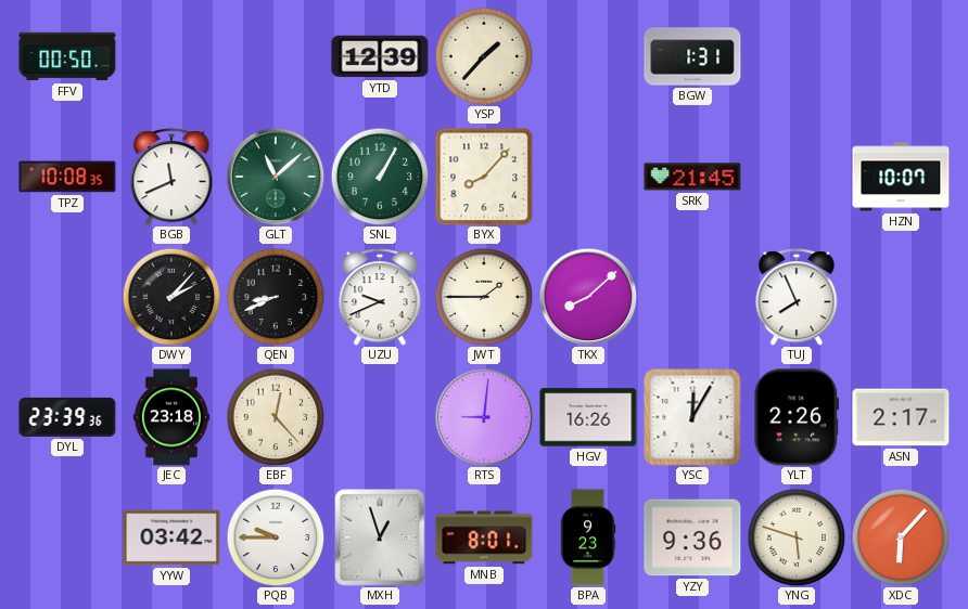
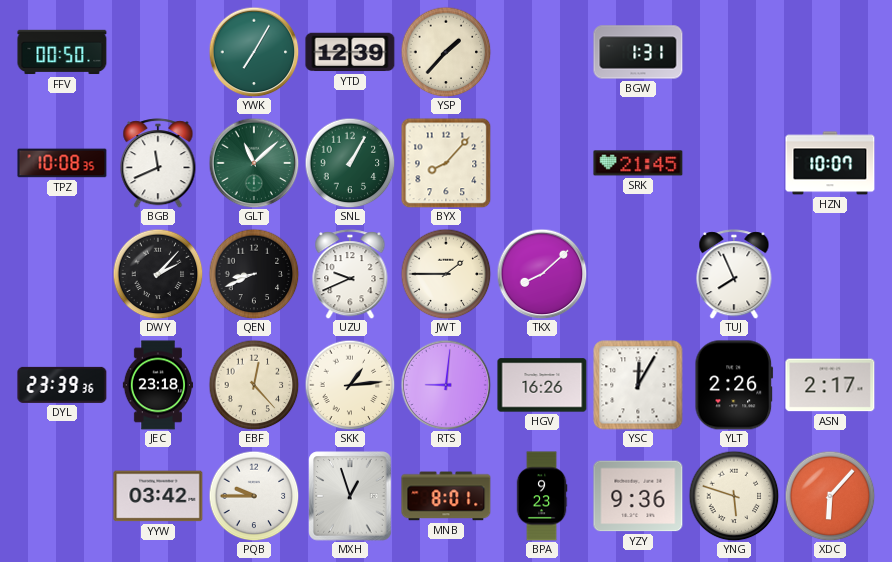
YWK: none -> 7:05 (254, 52)
SKK: none -> 1:14 (350, 385)
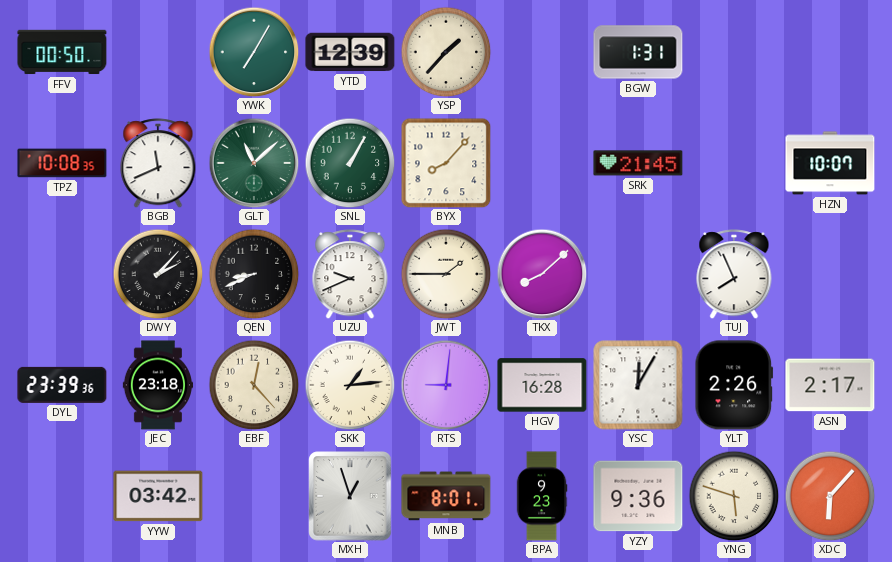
HGV: 16:26 -> 16:28 (542, 385)
PQB: 9:45 -> none (254, 496)
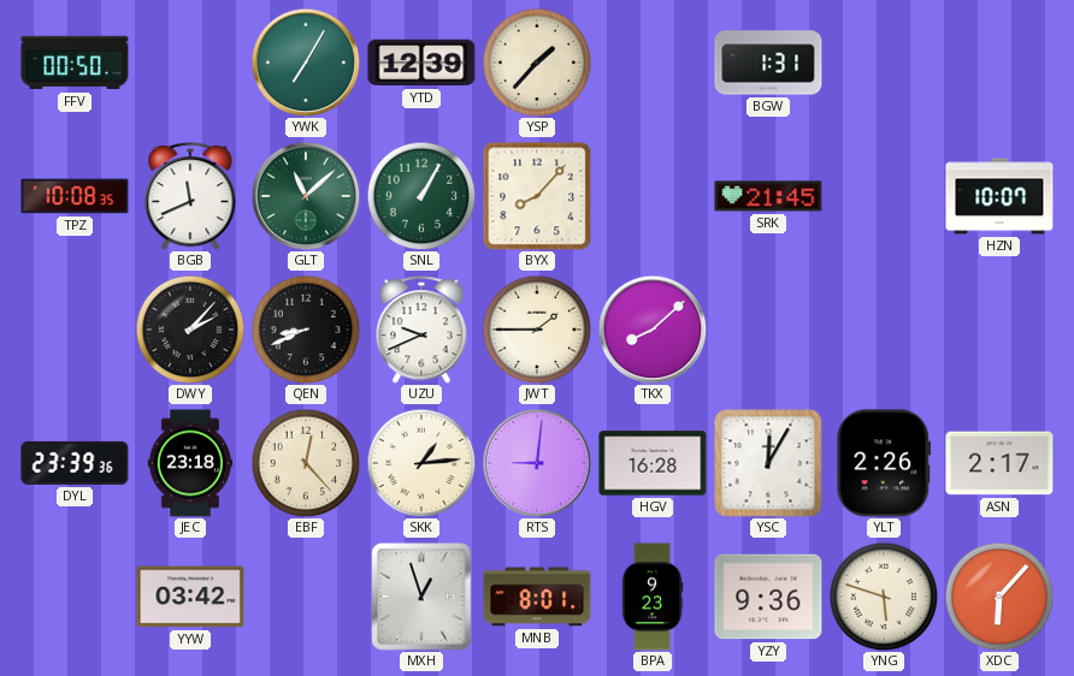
TUJ: 7:56 -> none (734, 274)
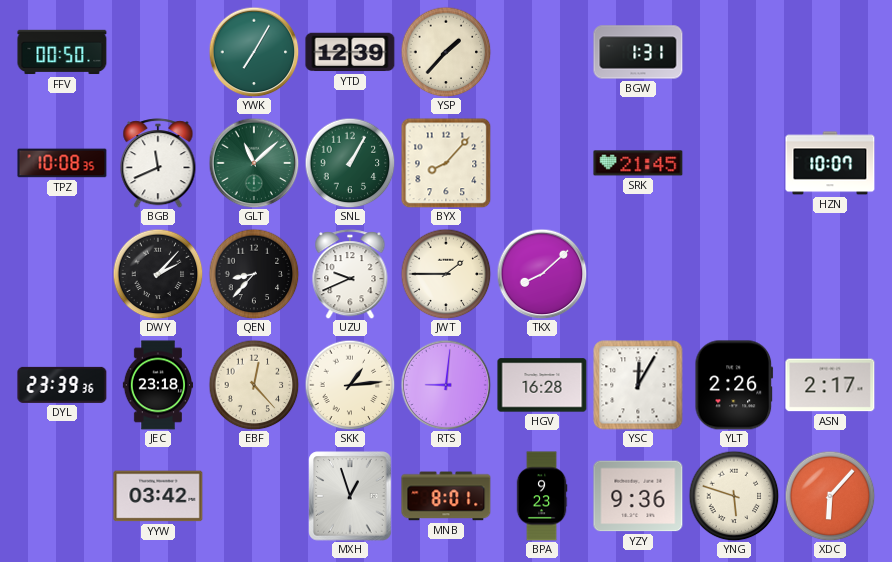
QEN: 8:41 -> 8:37 (254, 274)
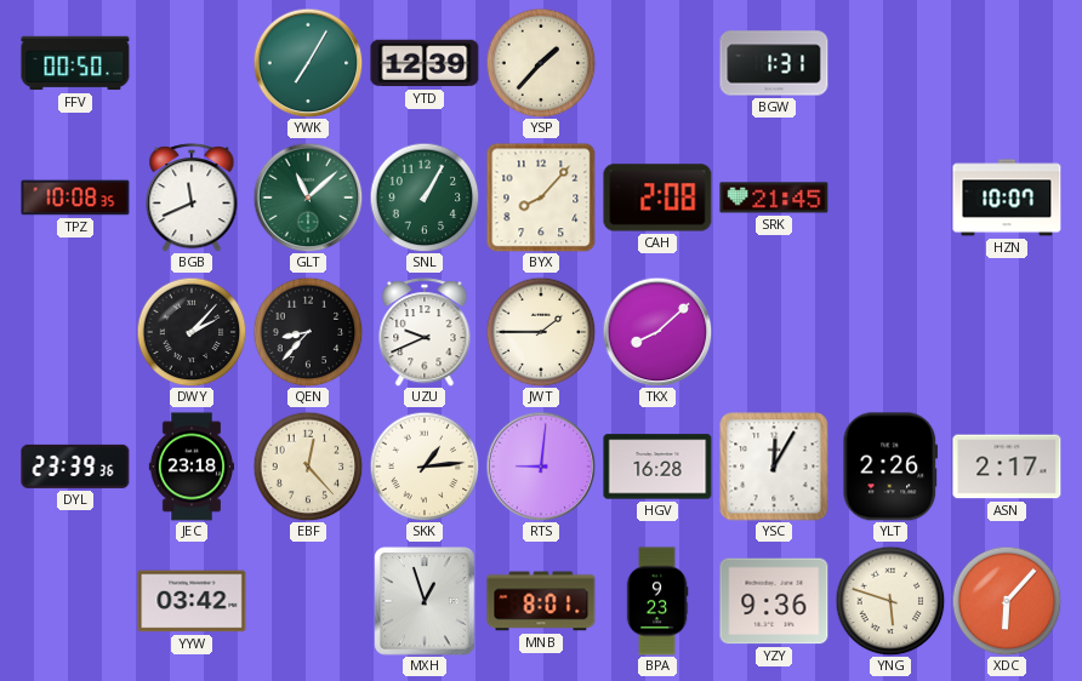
CAH: none -> 2:08 (657, 198)
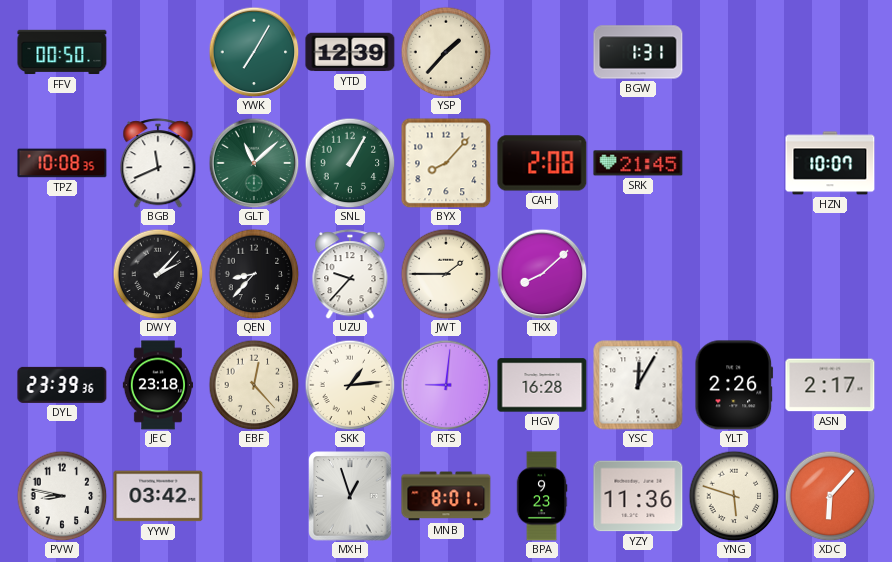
UZU: 9:41 -> 9:37 (350, 274)
PVW: none -> 8:47 (62, 496)
YZY: 9:36 -> 11:36 (638, 496)
